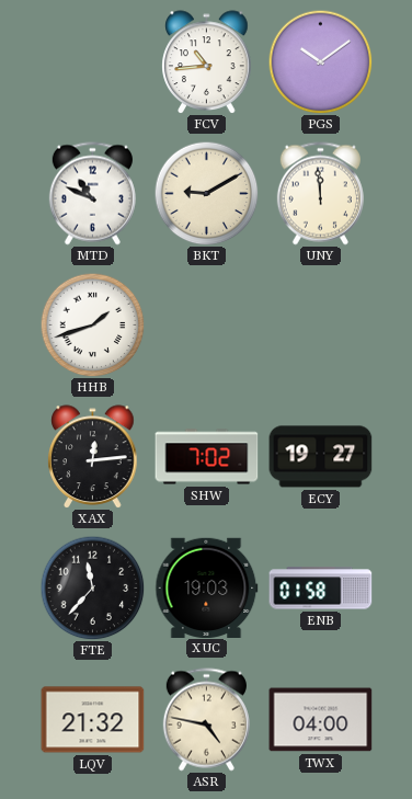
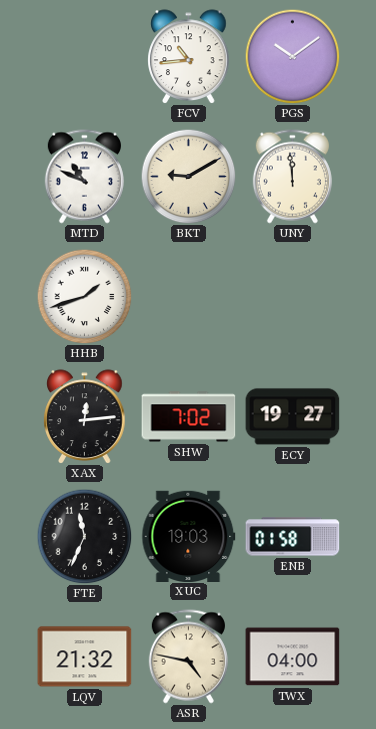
FTE: 11:37 -> 11:34 (84, 536)
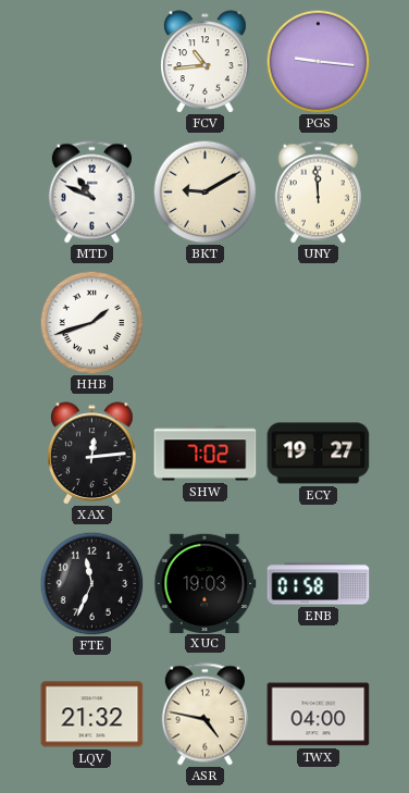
PGS: 10:09 -> 9:16 (318, 61)
